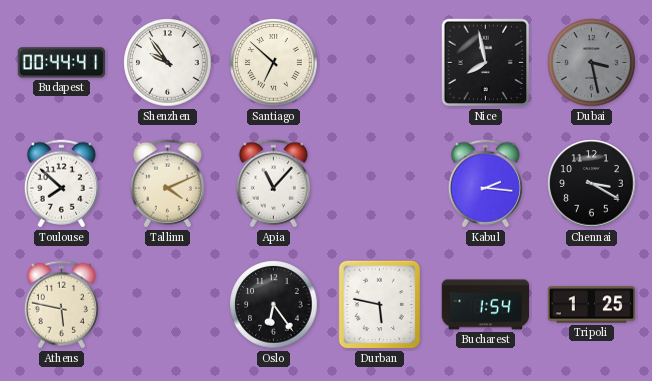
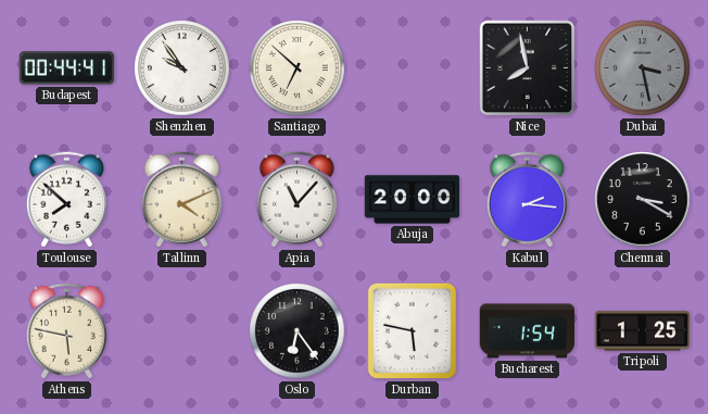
Abuja: none -> 20:00 (413, 200)
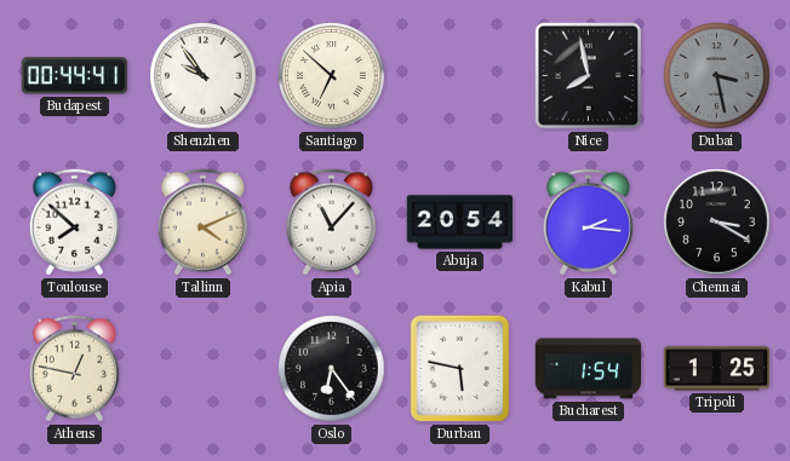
Abuja: 20:00 -> 20:54 (460, 223)
Athens: 5:47 -> 12:47 (74, 369)
